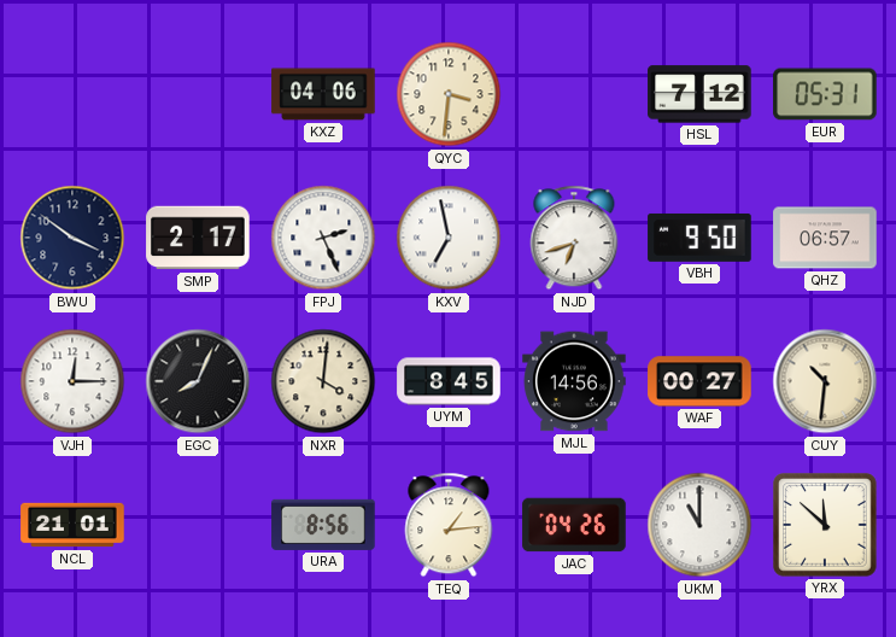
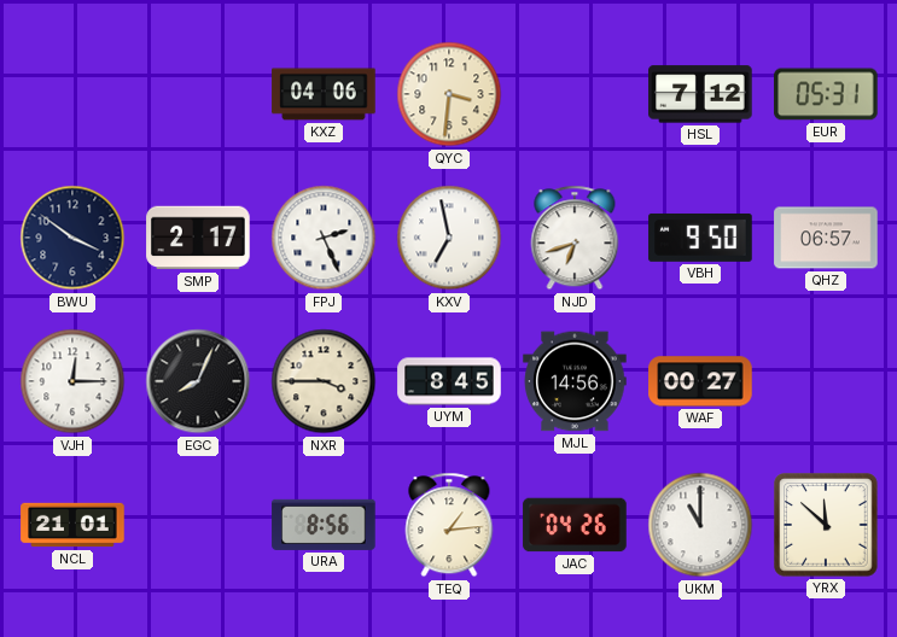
NXR: 4:01 -> 3:45 (324, 381)
CUY: 10:31 -> none (825, 381)
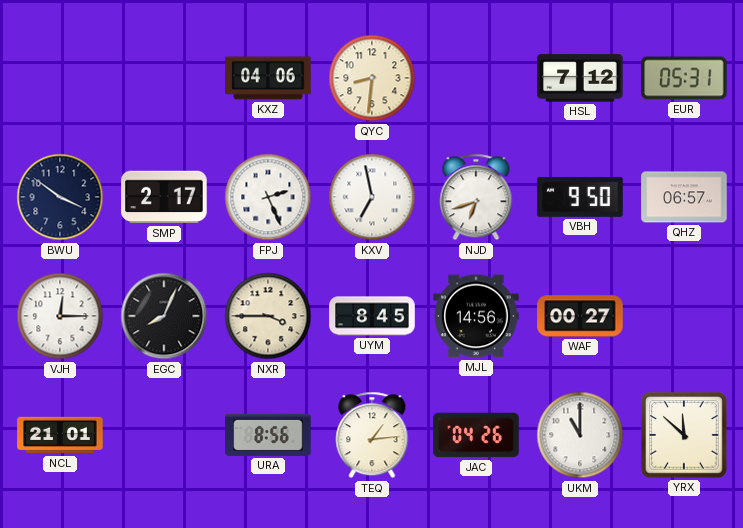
QYC: 3:31 -> 8:31 (372, 78)
